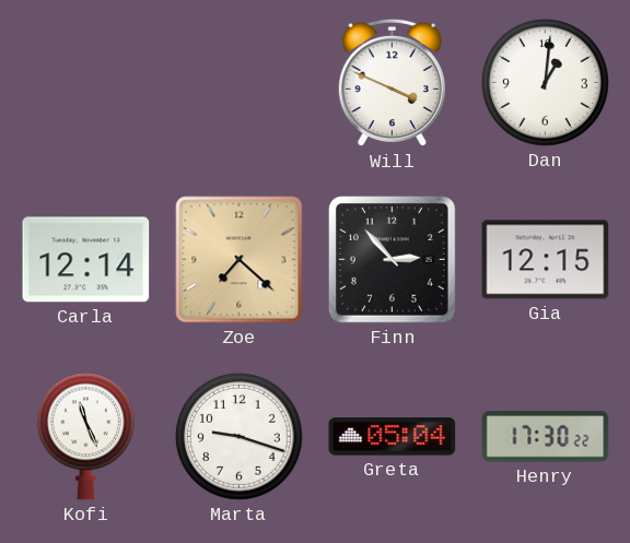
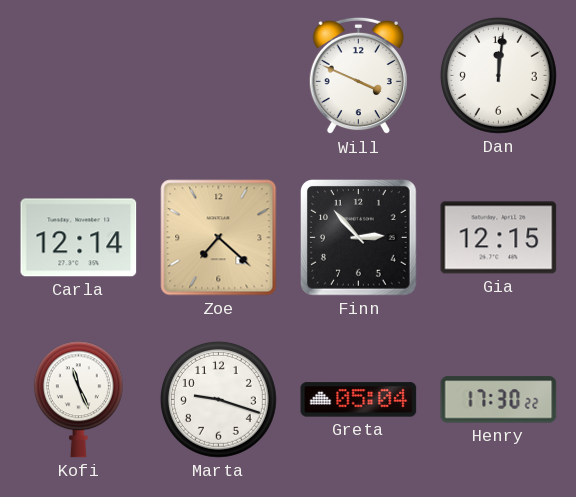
Dan: 1:01 -> 12:01 (498, 75)
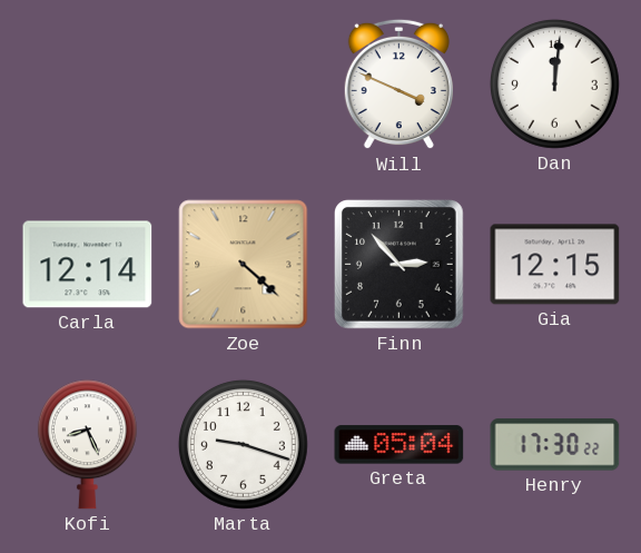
Zoe: 7:22 -> 4:22 (244, 265)
Kofi: 11:26 -> 8:26 (87, 445)
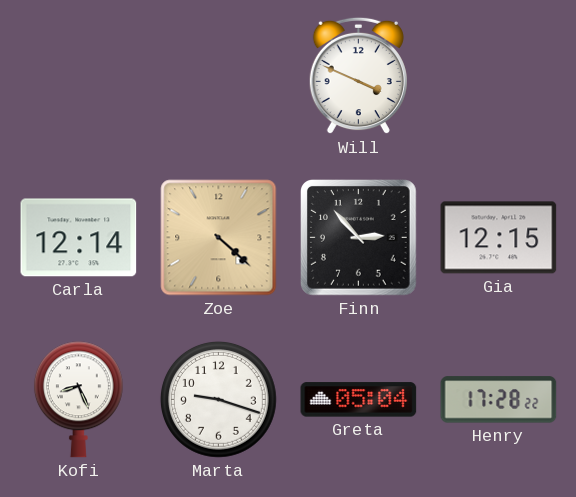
Dan: 12:01 -> none (554, 83)
Henry: 17:30 -> 17:28 (499, 400)
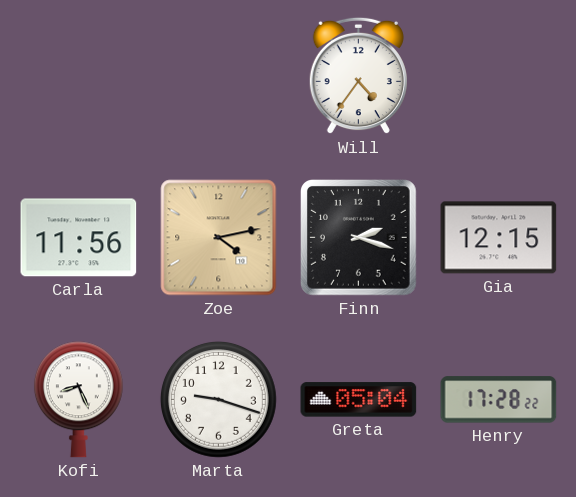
Will: 3:49 -> 4:36 (358, 76)
Carla: 12:14 -> 11:56 (79, 238)
Zoe: 4:22 -> 4:13 (219, 238)
Finn: 2:53 -> 2:18 (359, 238)
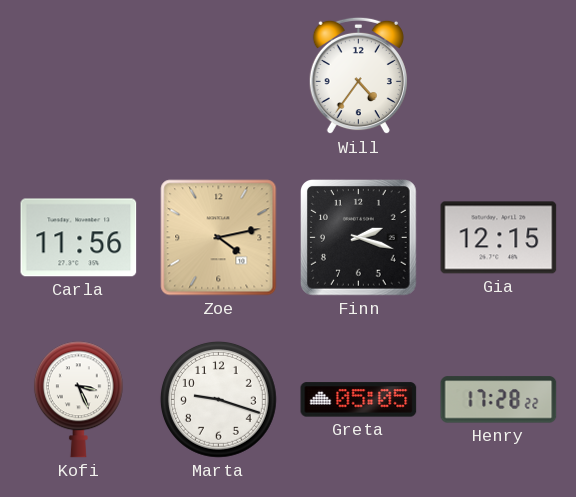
Kofi: 8:26 -> 3:26 (78, 400)
Greta: 05:04 -> 05:05 (359, 400)
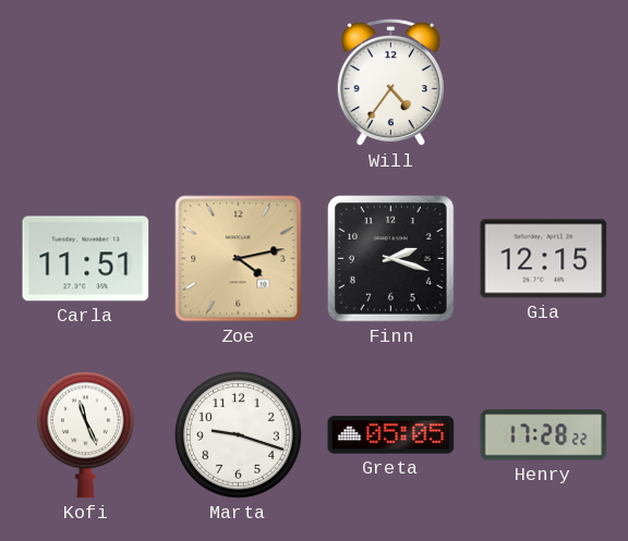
Carla: 11:56 -> 11:51 (86, 259)
Kofi: 3:26 -> 11:26 (85, 435)
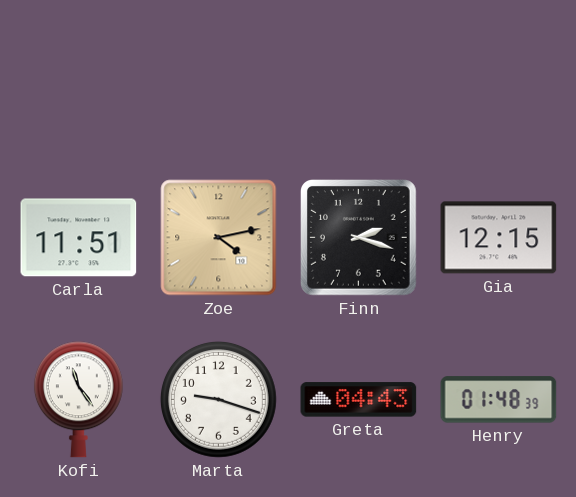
Will: 4:36 -> none (390, 83)
Kofi: 11:26 -> 11:24 (78, 400)
Greta: 05:05 -> 04:43 (359, 400)
Henry: 17:28 -> 01:48 (499, 400)
